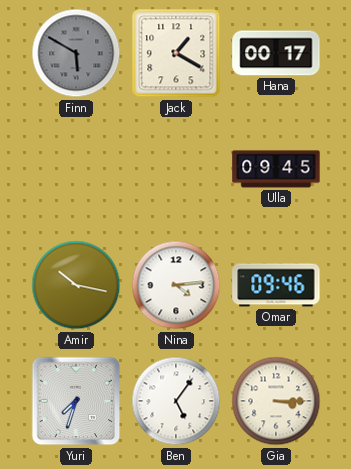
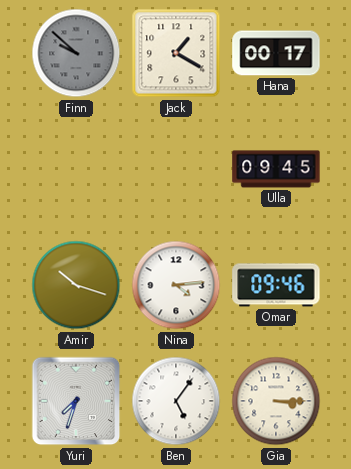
Finn: 5:50 -> 9:52 (76, 53)
Amir: 10:17 -> 10:18 (76, 285)
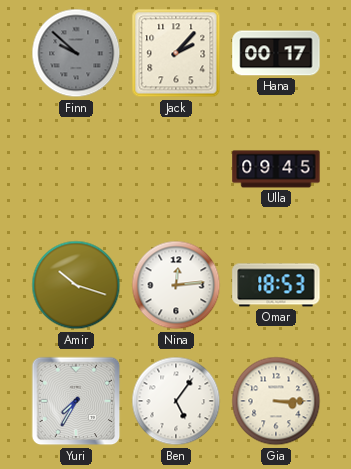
Jack: 1:20 -> 2:07 (176, 53)
Nina: 4:14 -> 12:14 (176, 285)
Omar: 09:46 -> 18:53 (276, 285)
Yuri: 7:33 -> 7:35 (76, 401)
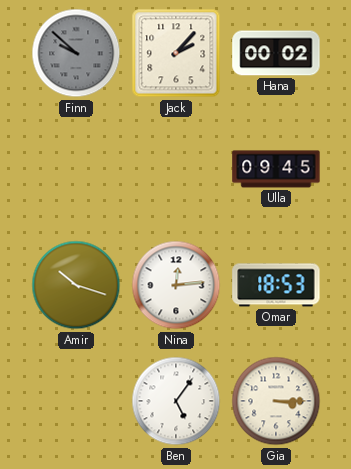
Hana: 00:17 -> 00:02 (276, 53)
Yuri: 7:35 -> none (76, 401)
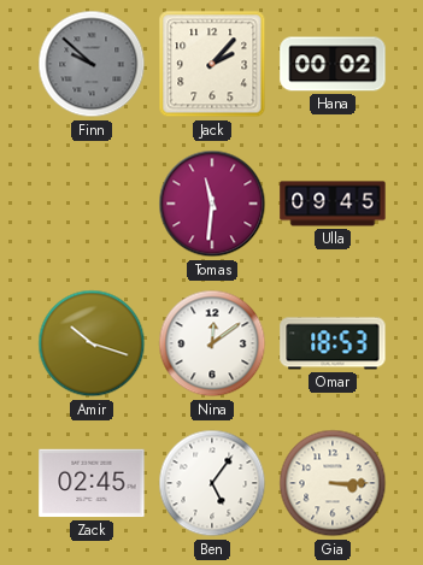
Tomas: none -> 11:31 (212, 204)
Nina: 12:14 -> 12:09 (212, 343)
Zack: none -> 02:45 (92, 483)
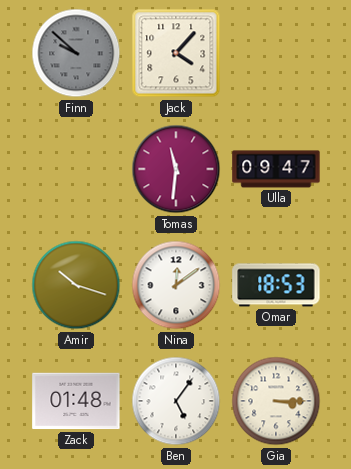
Jack: 2:07 -> 4:07 (176, 53)
Hana: 00:02 -> none (333, 64)
Ulla: 09:45 -> 09:47 (276, 169)
Zack: 02:45 -> 01:48 (76, 401)
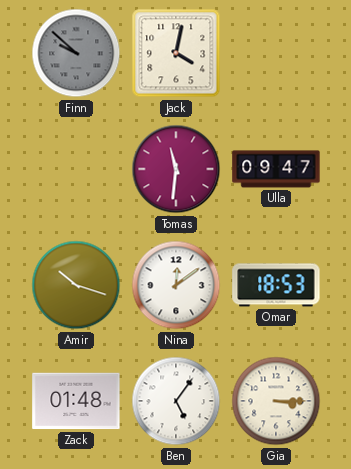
Jack: 4:07 -> 4:02 (176, 53)
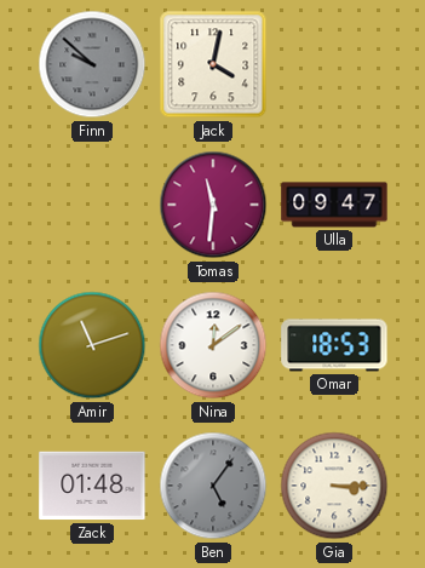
Amir: 10:18 -> 11:12 (92, 345)
Ben dial: white -> grey (213, 486)
